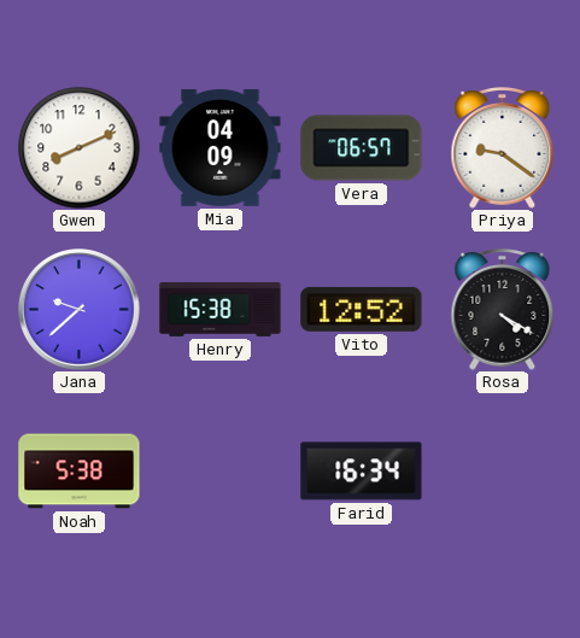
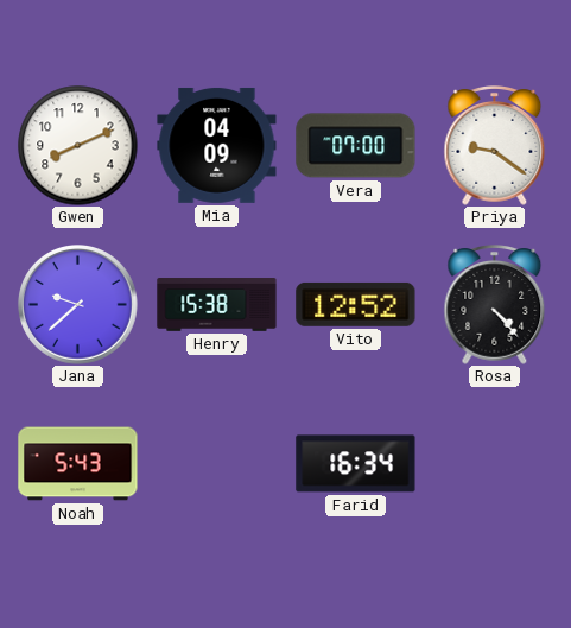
Vera: 06:57 -> 07:00 (356, 146)
Rosa: 4:20 -> 4:23 (495, 305)
Noah: 5:38 -> 5:43 (78, 464)
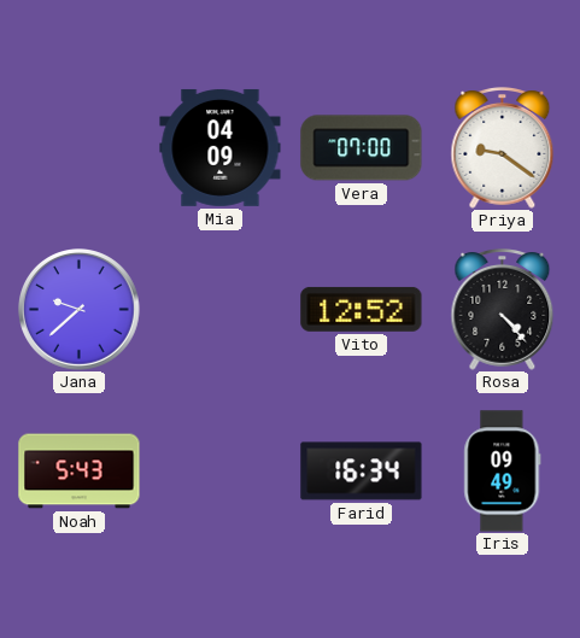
Gwen: 8:11 -> none (78, 146)
Henry: 15:38 -> none (217, 305)
Iris: none -> 09:49 (503, 472)
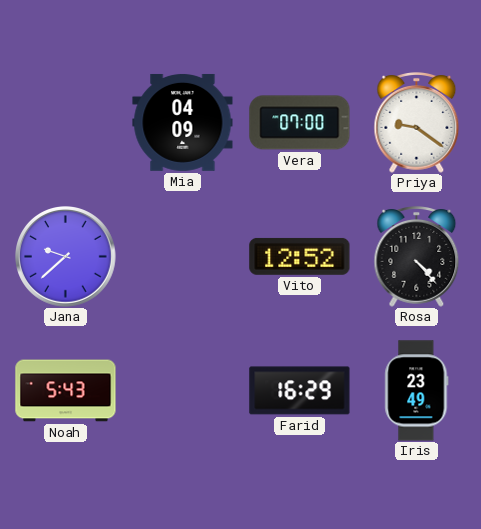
Farid: 16:34 -> 16:29 (300, 391)
Iris: 09:49 -> 23:49 (417, 391)
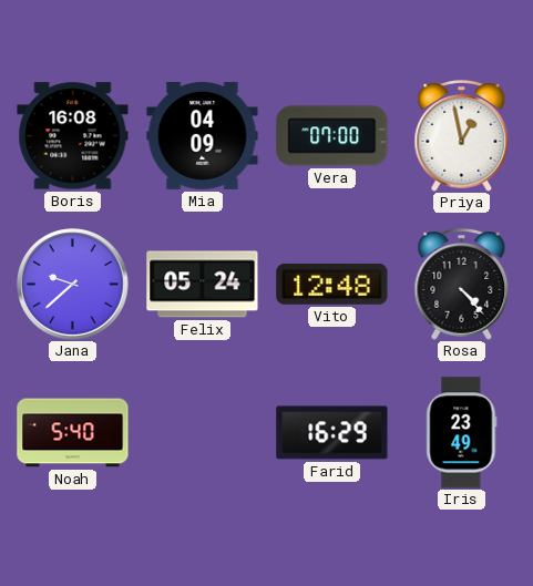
Boris: none -> 16:08 (73, 136)
Priya: 9:21 -> 12:58 (462, 136)
Felix: none -> 05:24 (203, 285)
Vito: 12:52 -> 12:48 (332, 284)
Noah: 5:43 -> 5:40 (73, 433)
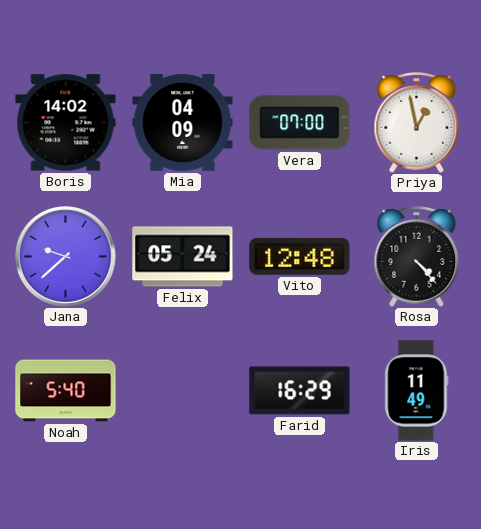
Boris: 16:08 -> 14:02 (66, 123)
Iris: 23:49 -> 11:49 (417, 391)
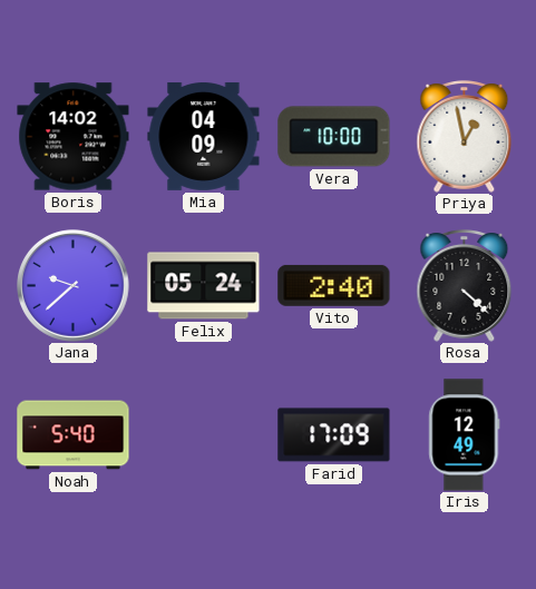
Vera: 07:00 -> 10:00 (334, 137)
Vito: 12:48 -> 2:40 (334, 285)
Rosa: 4:23 -> 4:22 (465, 286)
Farid: 16:29 -> 17:09 (334, 435)
Iris: 11:49 -> 12:49 (465, 435)
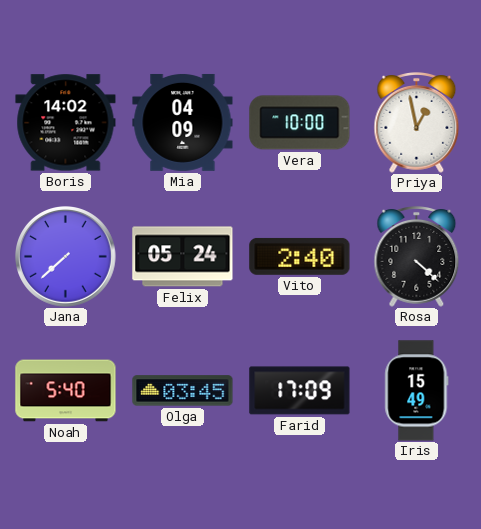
Jana: 9:38 -> 7:38 (66, 257)
Olga: none -> 03:45 (183, 391)
Iris: 12:49 -> 15:49 (417, 391)
